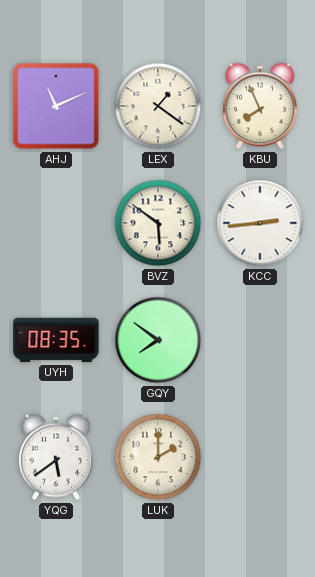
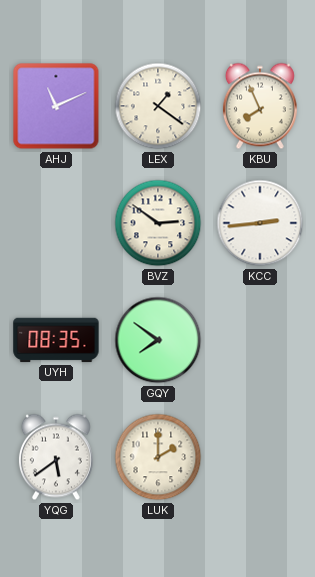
BVZ: 5:51 -> 2:51 (158, 223)
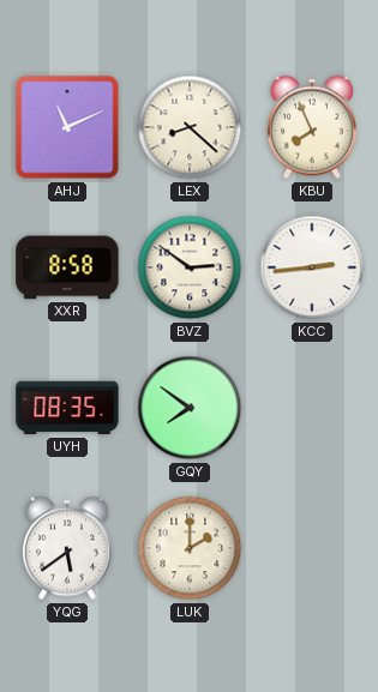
LEX: 1:21 -> 8:22 (190, 127)
XXR: none -> 8:58 (67, 267)
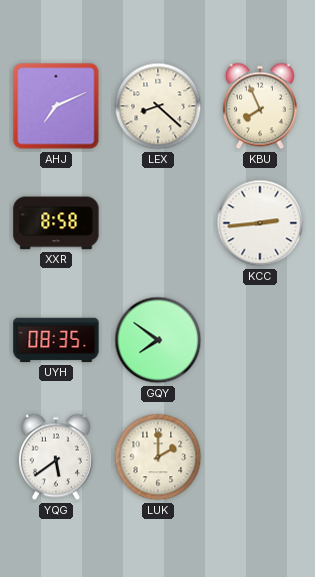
AHJ: 11:11 -> 7:11 (56, 106)
BVZ: 2:51 -> none (190, 267)
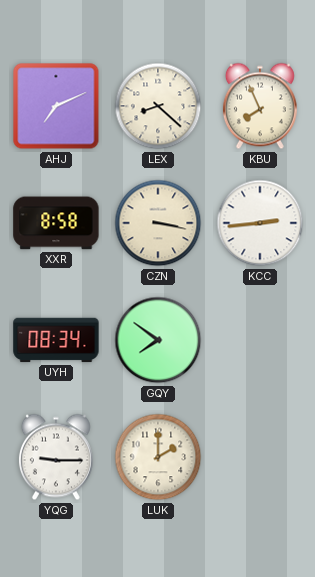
CZN: none -> 3:17 (158, 223)
UYH: 08:35 -> 08:34 (56, 340)
YQG: 5:39 -> 9:15 (56, 457)
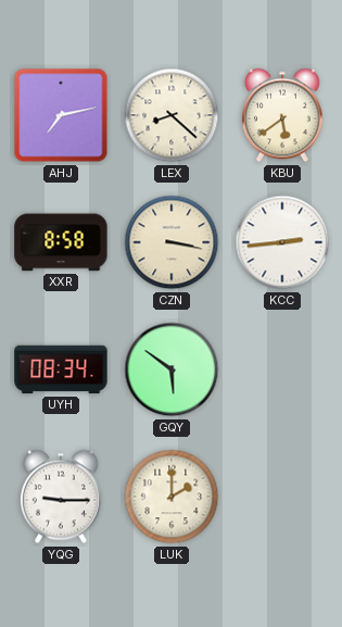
AHJ: 7:11 -> 7:13 (61, 115)
KBU: 7:56 -> 5:39 (282, 115)
GQY: 7:51 -> 5:51 (172, 369)
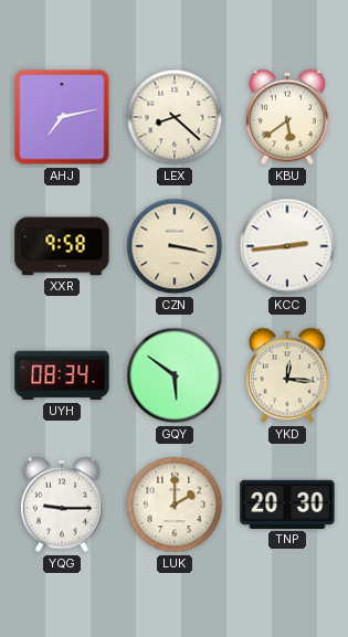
XXR: 8:58 -> 9:58 (62, 246)
YKD: none -> 12:16 (287, 375)
TNP: none -> 20:30 (287, 505)
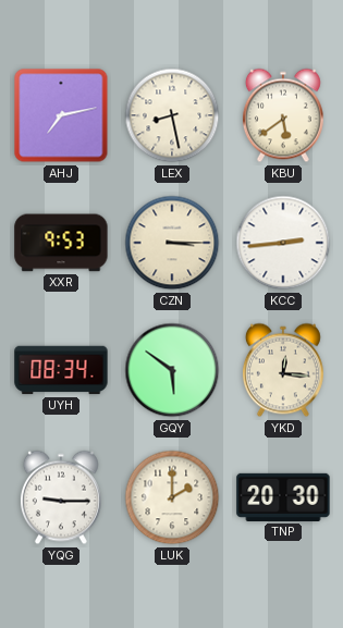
LEX: 8:22 -> 8:28 (172, 115)
XXR: 9:58 -> 9:53 (61, 243)
CZN: 3:17 -> 3:15 (172, 243)
